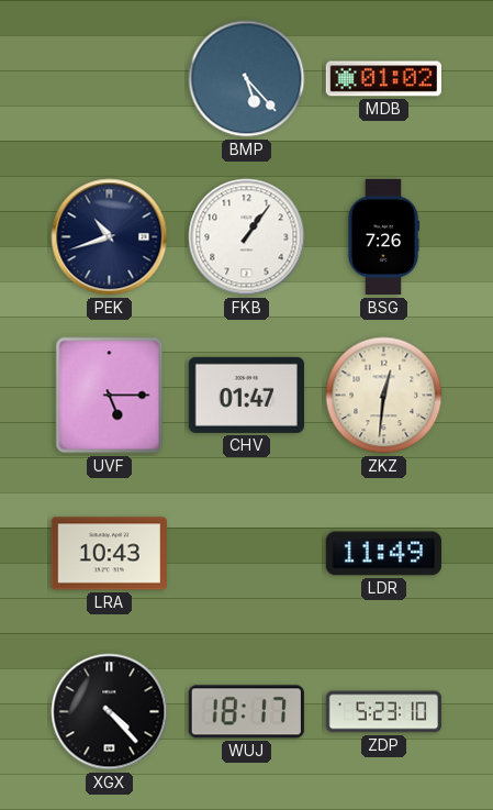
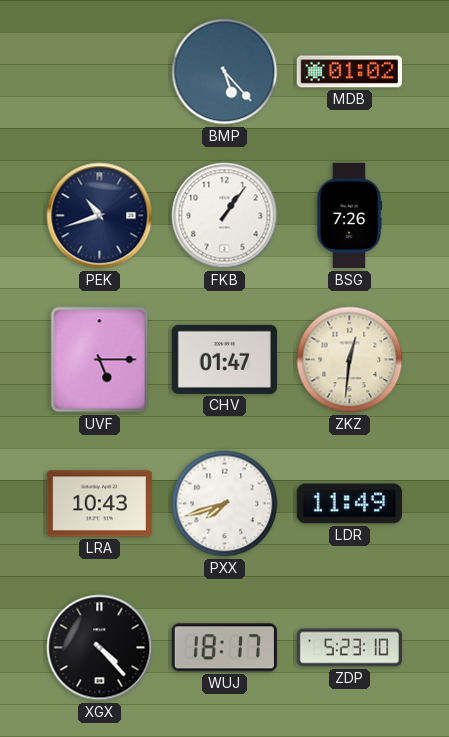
PXX: none -> 7:42 (225, 504)
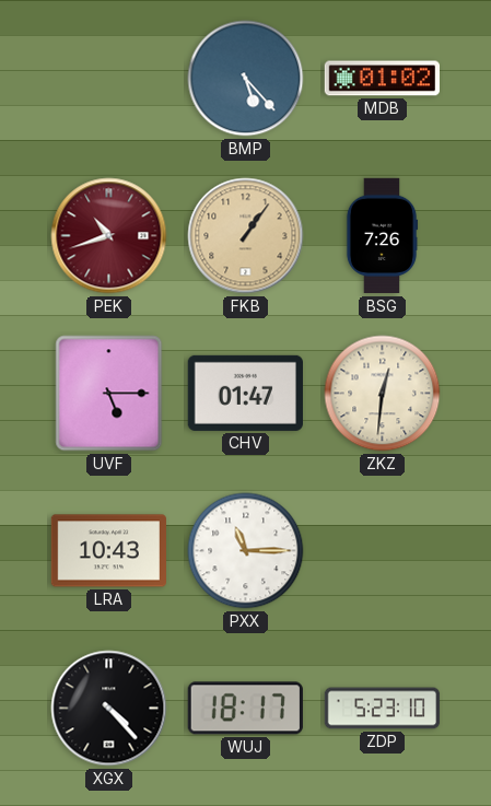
PEK dial: navy -> burgundy (109, 236)
FKB dial: white -> champagne (246, 236)
PXX: 7:42 -> 11:15 (246, 551)
LDR: 11:49 -> none (349, 504)
